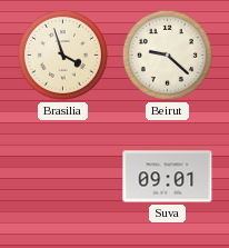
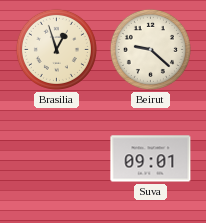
Brasilia: 3:57 -> 12:57 (56, 49)
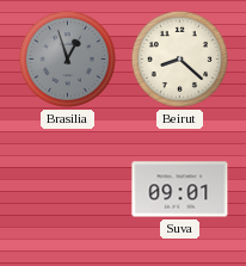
Brasilia dial: cream -> grey (67, 58)
Beirut: 9:22 -> 8:22 (179, 58)
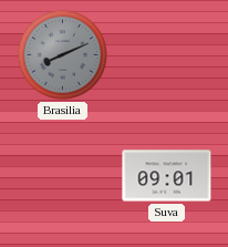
Brasilia: 12:57 -> 8:11 (62, 54)
Beirut: 8:22 -> none (179, 58)
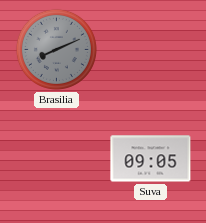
Suva: 09:01 -> 09:05 (151, 159)
